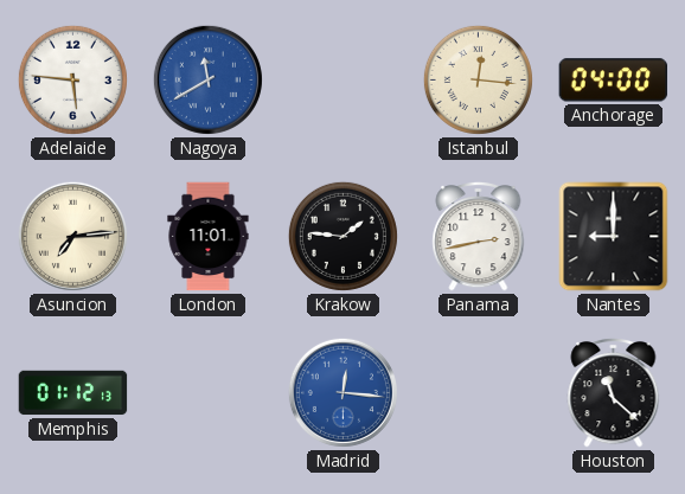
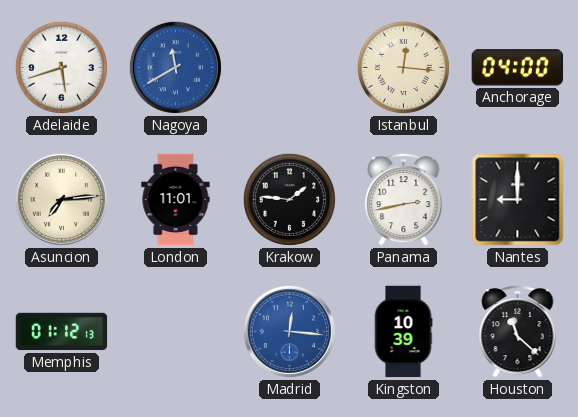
Adelaide: 5:46 -> 5:42 (61, 67)
Kingston: none -> 10:39 (403, 332)
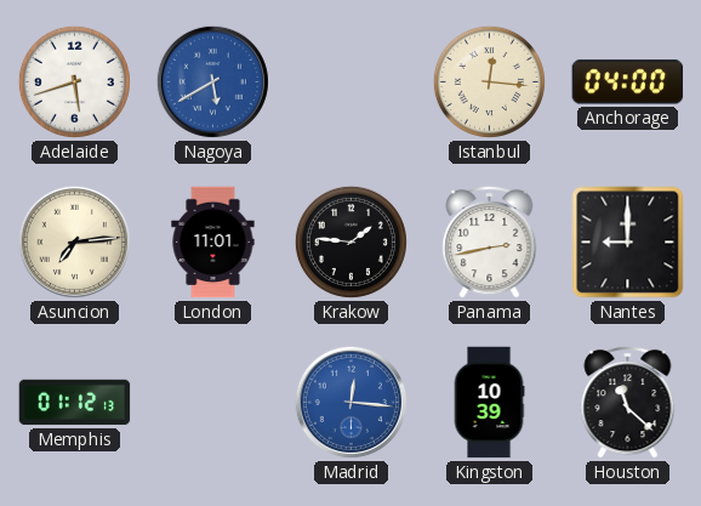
Nagoya: 11:40 -> 5:40 (212, 81)
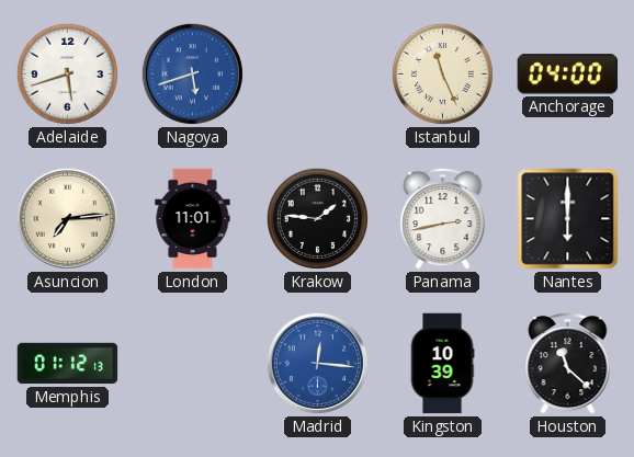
Nagoya: 5:40 -> 5:42 (192, 73)
Istanbul: 12:16 -> 11:26 (442, 73)
Nantes: 9:00 -> 6:00 (568, 219)
